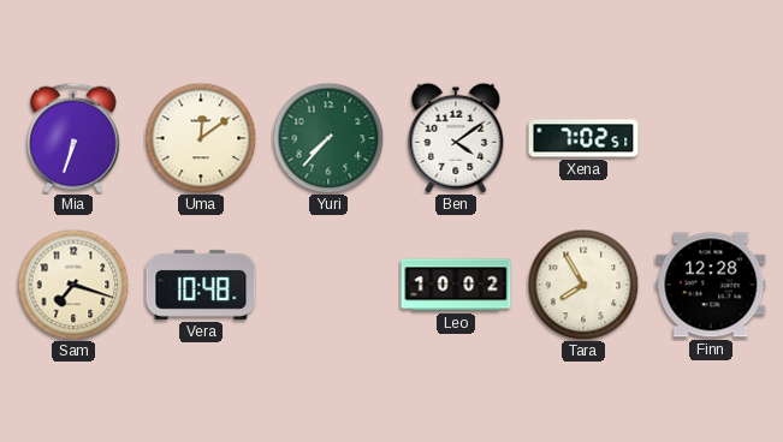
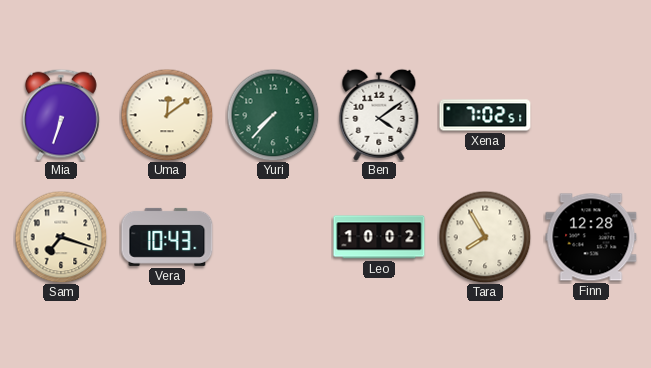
Vera: 10:48 -> 10:43 (167, 237)
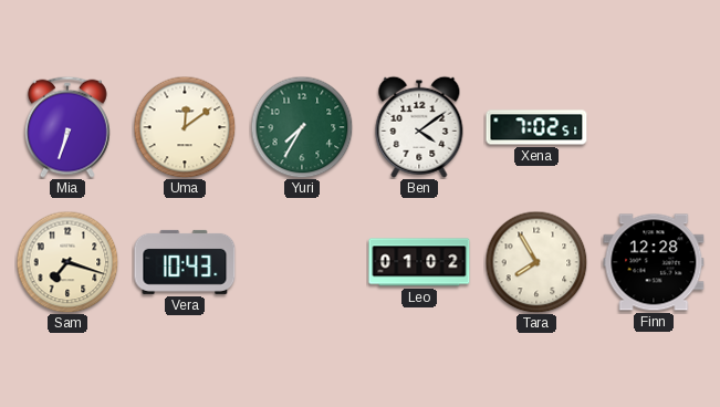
Yuri: 7:37 -> 7:35 (302, 127)
Leo: 10:02 -> 01:02 (419, 262)
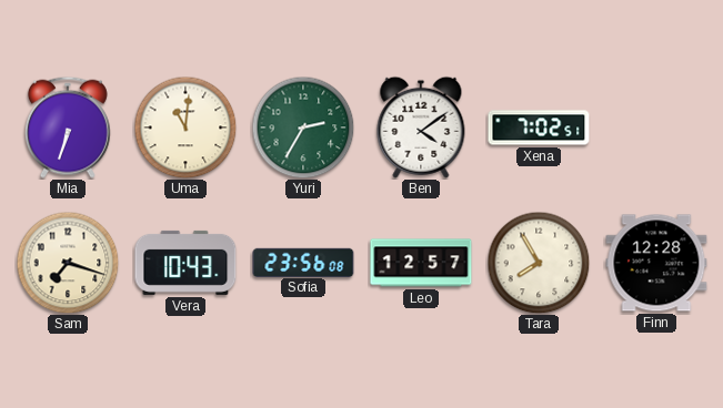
Uma: 12:09 -> 11:01 (185, 127)
Yuri: 7:35 -> 2:35 (303, 127)
Sofia: none -> 23:56 (303, 262)
Leo: 01:02 -> 12:57 (421, 263)
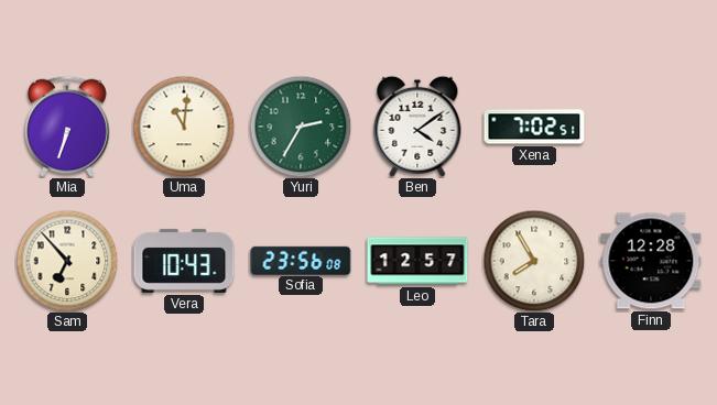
Sam: 7:18 -> 6:53 (67, 261)
